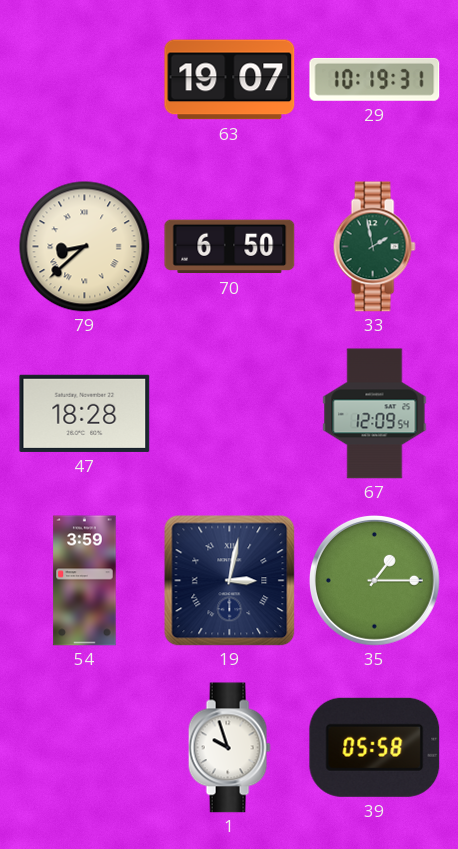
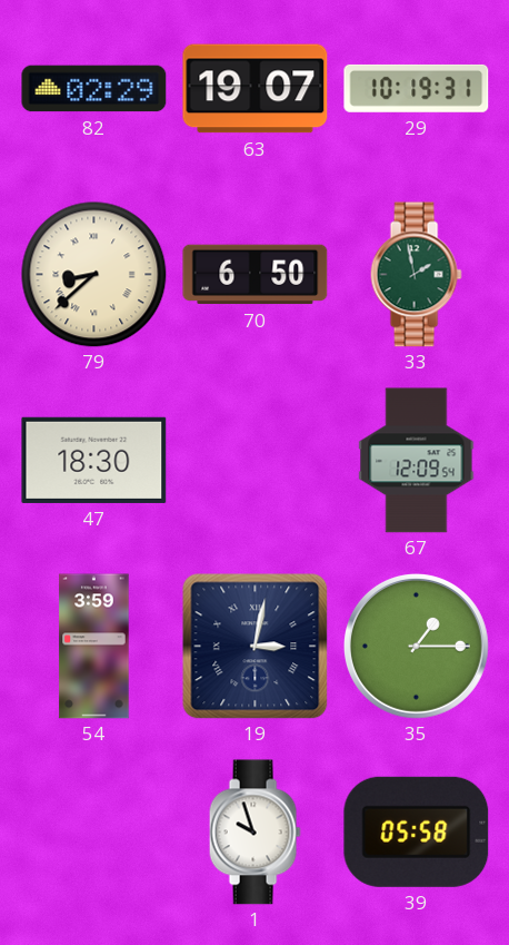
82: none -> 02:29 (94, 89)
47: 18:28 -> 18:30 (94, 460)
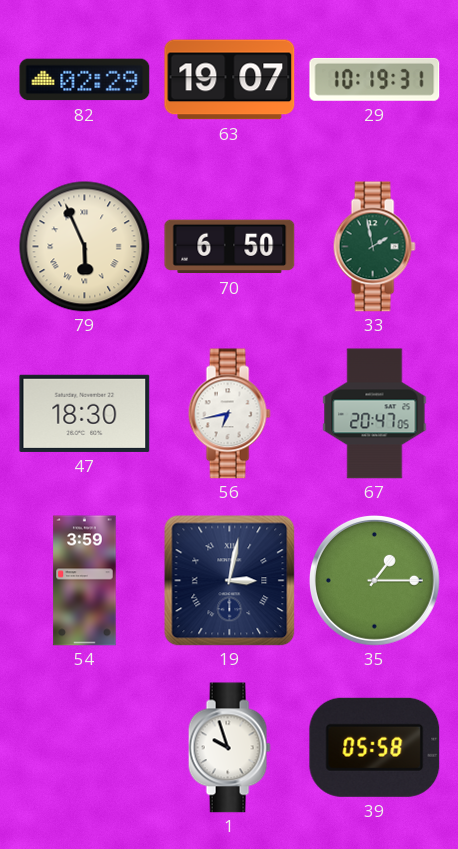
79: 8:38 -> 5:56 (85, 247)
56: none -> 6:43 (229, 414)
67: 12:09 -> 20:47 (375, 414)
